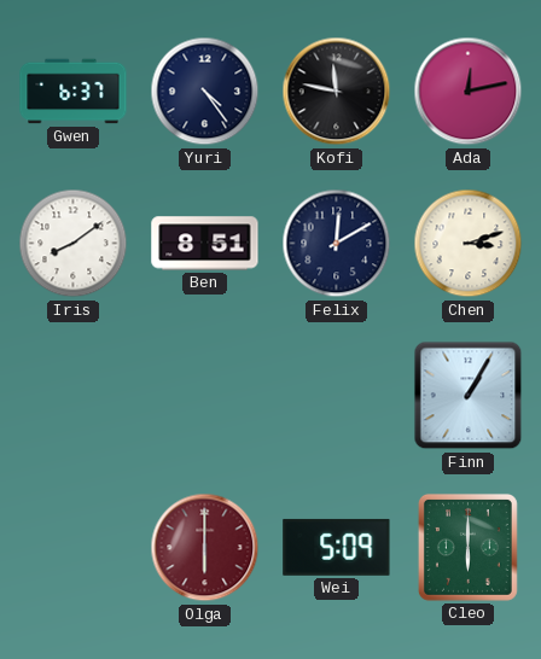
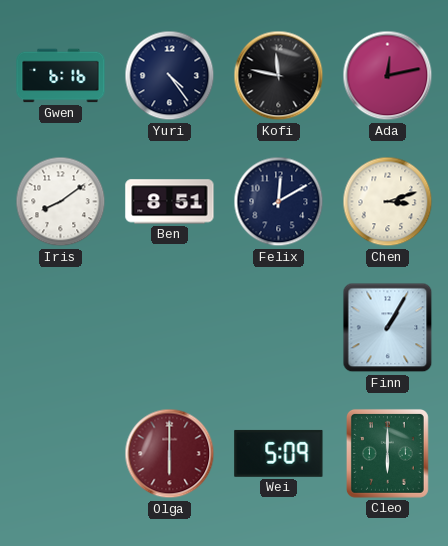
Gwen: 6:37 -> 6:16 (61, 76)
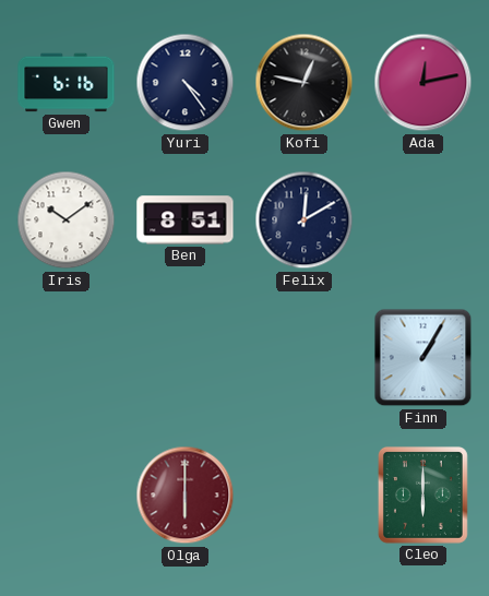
Kofi: 11:47 -> 12:47 (305, 83)
Iris: 8:09 -> 10:09 (67, 220)
Chen: 3:12 -> none (388, 202)
Wei: 5:09 -> none (279, 453)
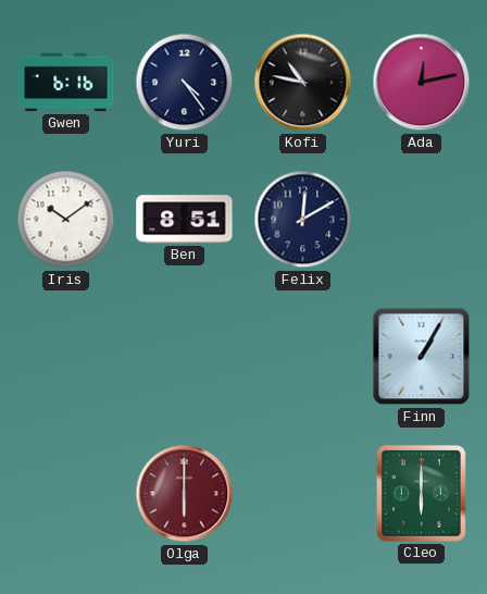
Kofi: 12:47 -> 10:47 (303, 83)
